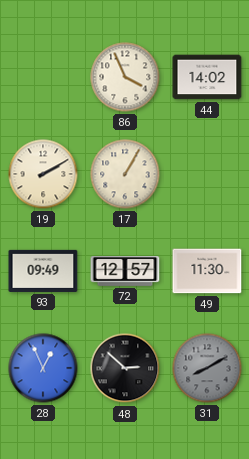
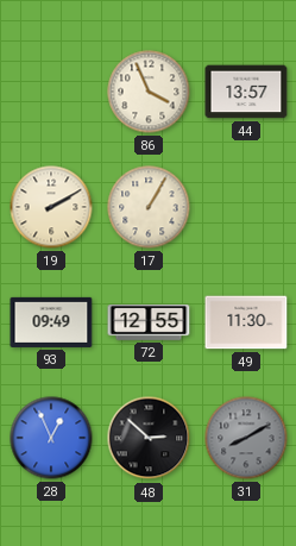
44: 14:02 -> 13:57 (246, 92)
72: 12:57 -> 12:55 (149, 324)
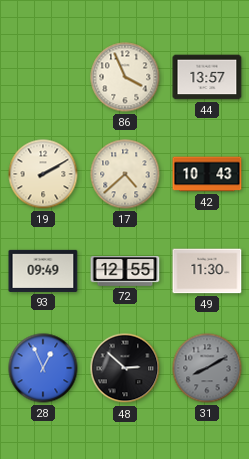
17: 1:05 -> 4:38 (125, 174)
42: none -> 10:43 (207, 174)
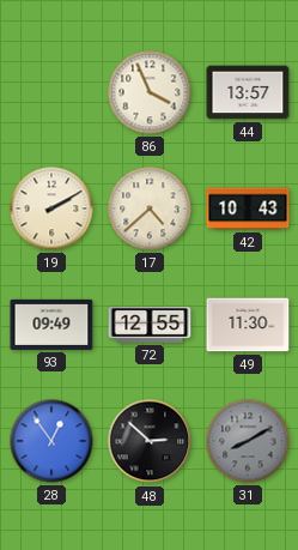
28: 12:56 -> 12:54 (51, 441)
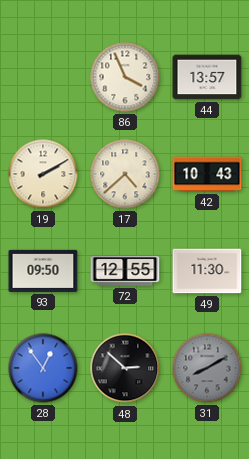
93: 09:49 -> 09:50 (43, 271)
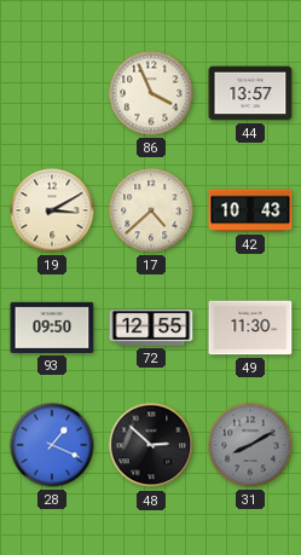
19: 2:10 -> 3:10 (52, 210)
28: 12:54 -> 1:19 (52, 445)
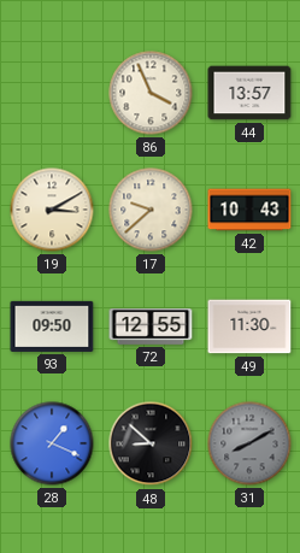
17: 4:38 -> 9:38 (151, 210)
48: 2:52 -> 8:52 (151, 443)
